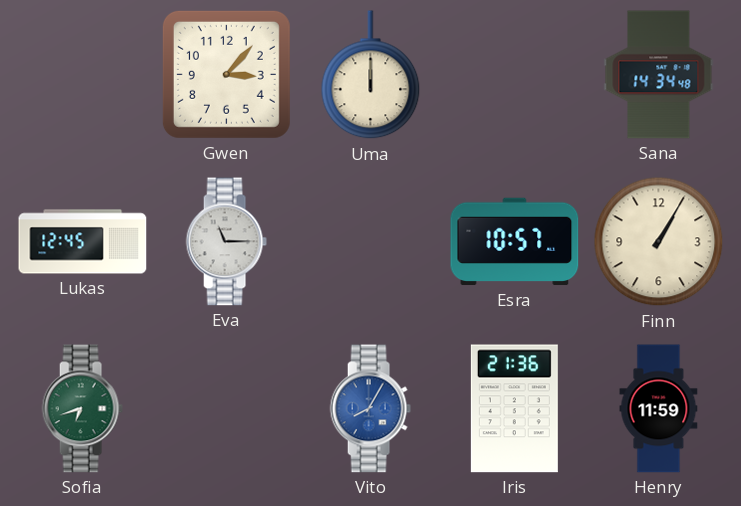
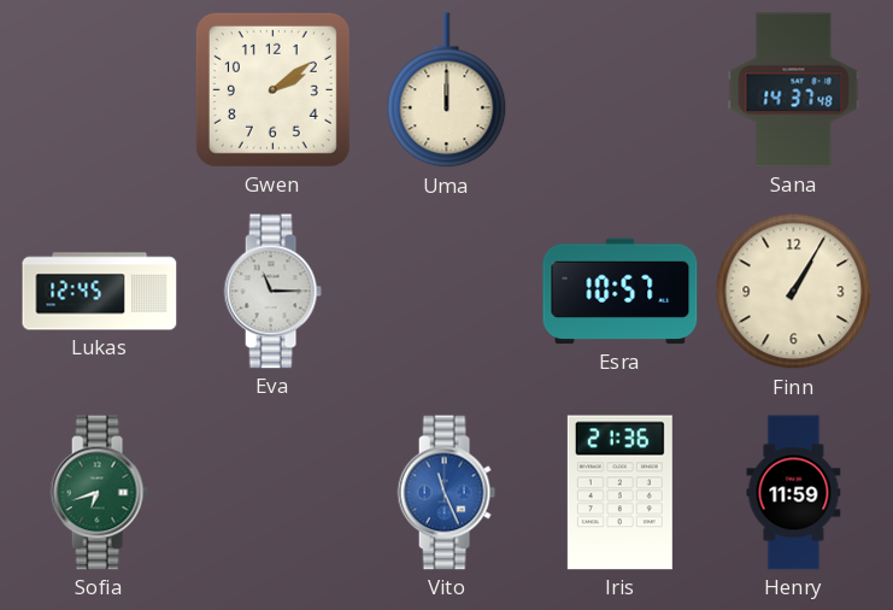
Gwen: 3:07 -> 2:09 (272, 89)
Sana: 14:34 -> 14:37 (794, 90)
Vito: 8:05 -> 11:26 (446, 493)
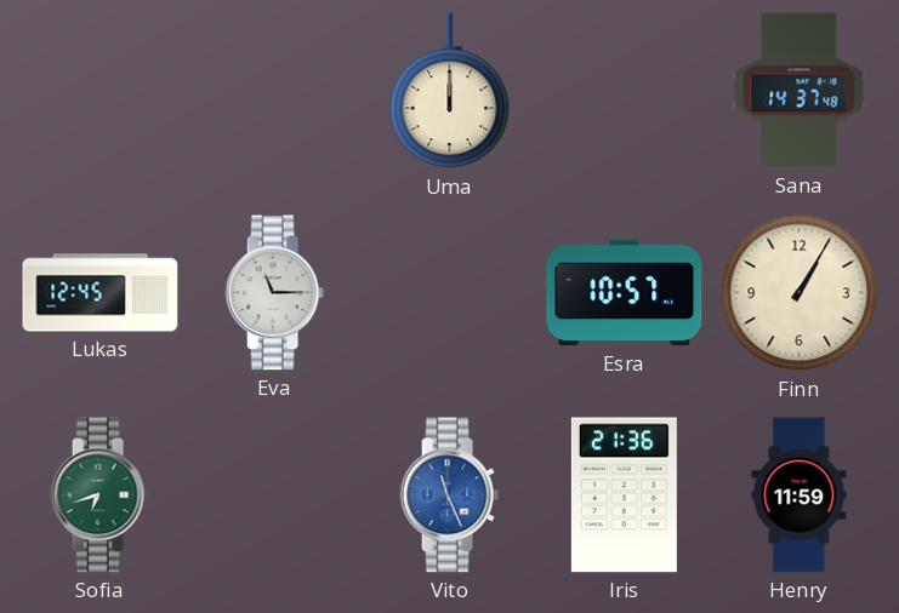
Gwen: 2:09 -> none (272, 89)
